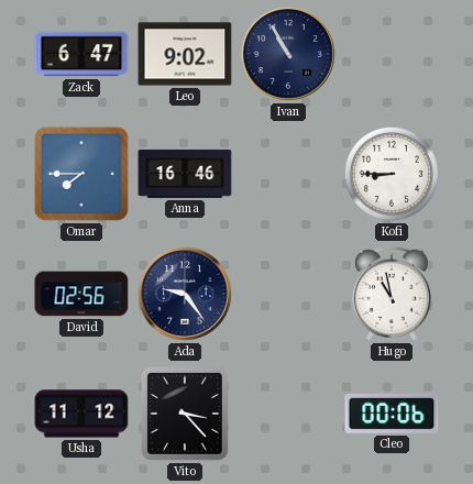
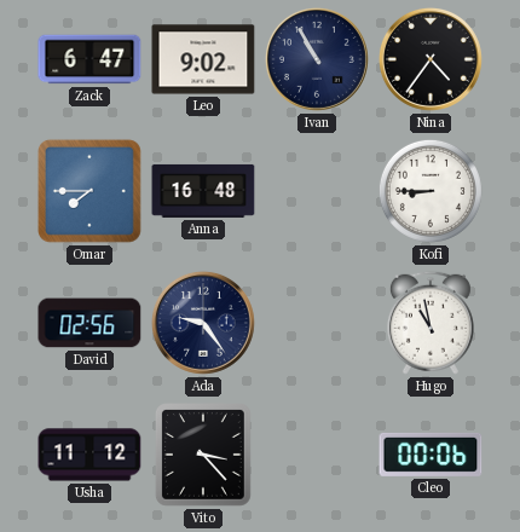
Nina: none -> 4:36 (431, 59)
Anna: 16:46 -> 16:48 (203, 191)
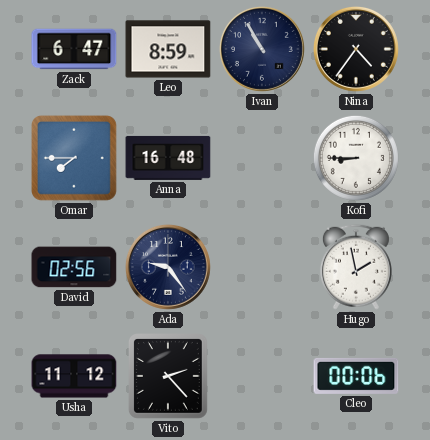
Leo: 9:02 -> 8:59 (168, 49)
Hugo: 10:58 -> 1:58 (356, 267)
Vito: 3:23 -> 2:23 (169, 377)
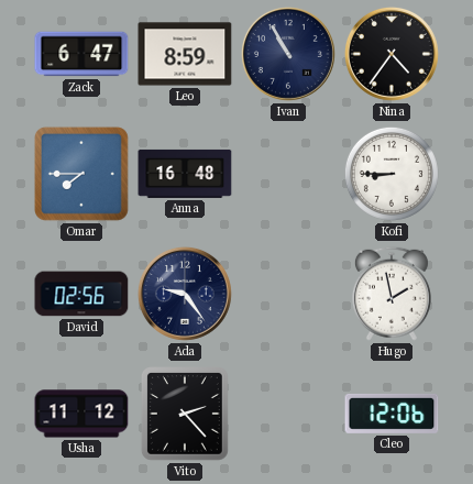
Cleo: 00:06 -> 12:06 (392, 414)
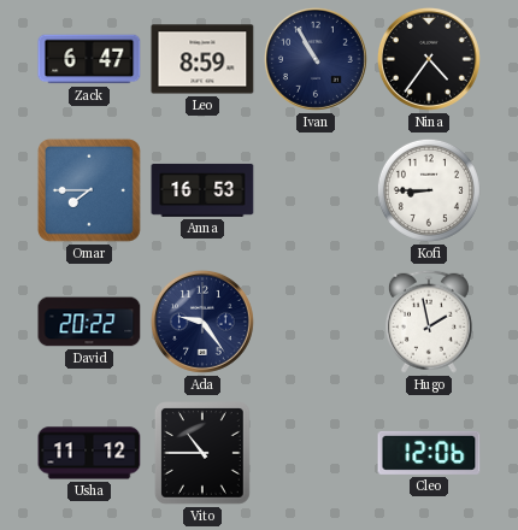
Anna: 16:48 -> 16:53 (202, 190)
David: 02:56 -> 20:22 (89, 322)
Vito: 2:23 -> 10:45 (204, 454)
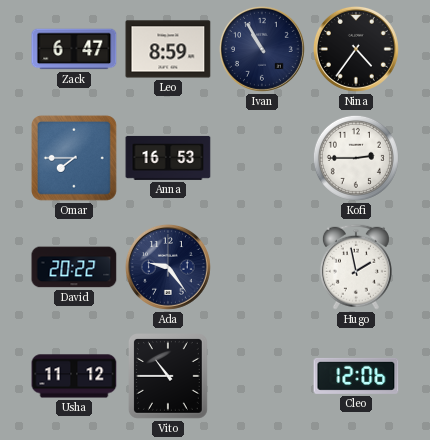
Kofi: 8:45 -> 2:45 (356, 158)
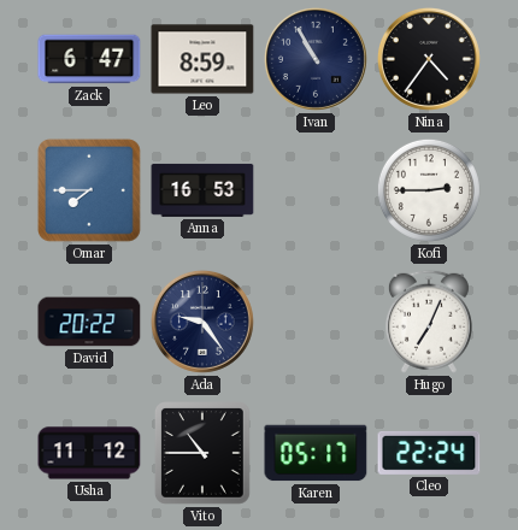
Hugo: 1:58 -> 7:04 (429, 322)
Karen: none -> 05:17 (316, 453)
Cleo: 12:06 -> 22:24 (429, 453)
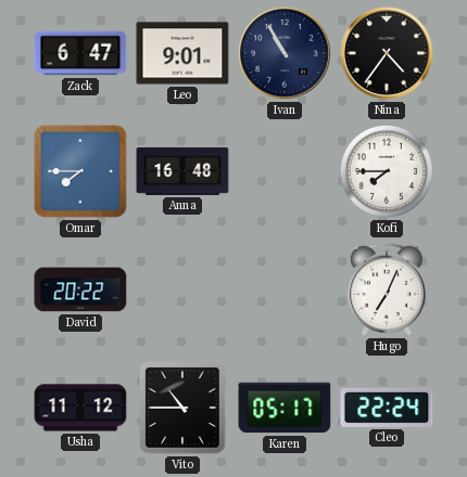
Leo: 8:59 -> 9:01 (182, 53)
Anna: 16:53 -> 16:48 (182, 171)
Kofi: 2:45 -> 7:45 (387, 171)
Ada: 9:24 -> none (202, 322)
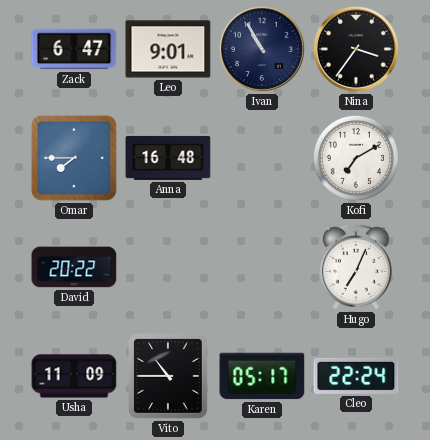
Nina: 4:36 -> 3:36 (356, 49)
Kofi: 7:45 -> 7:10 (356, 158)
Usha: 11:12 -> 11:09 (74, 376)
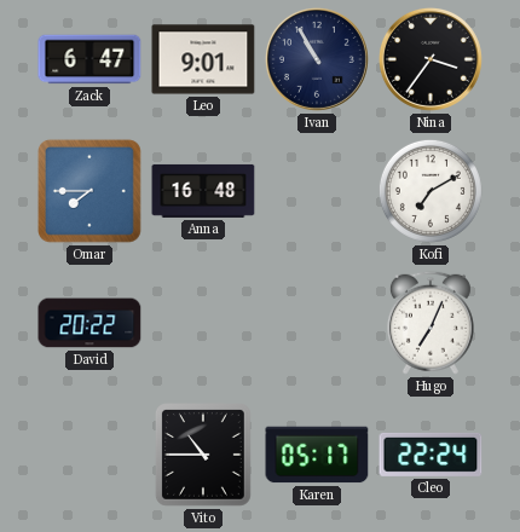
Usha: 11:09 -> none (74, 376)
